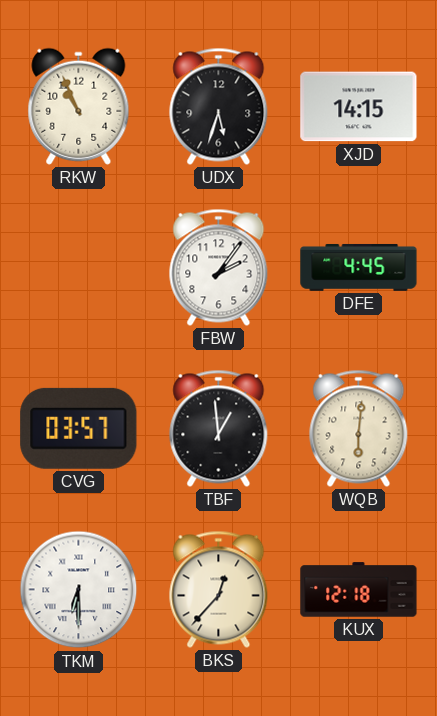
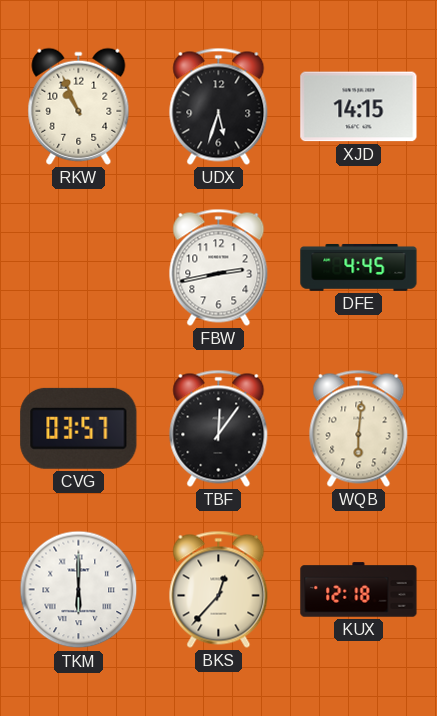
FBW: 2:06 -> 2:43 (219, 267)
TBF: 12:59 -> 12:06 (219, 428)
TKM: 6:30 -> 6:00 (79, 590)
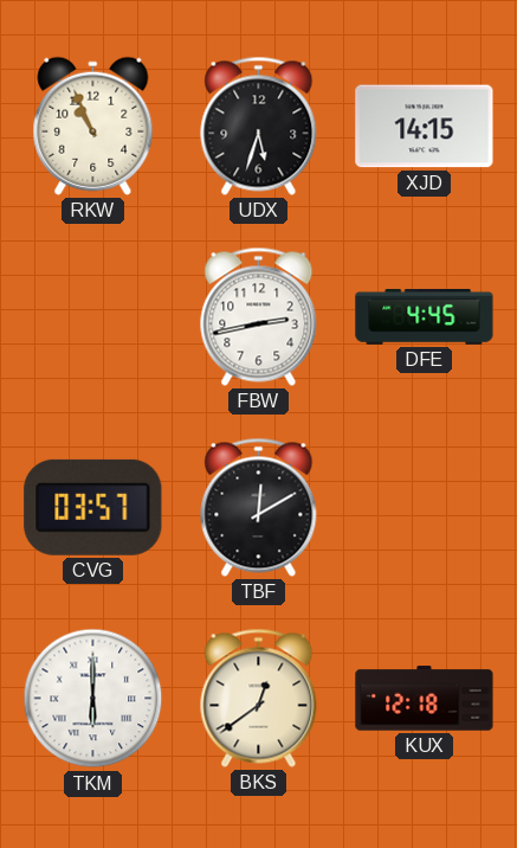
TBF: 12:06 -> 12:10 (259, 507)
WQB: 6:01 -> none (359, 428)
BKS: 12:37 -> 12:39 (259, 698)
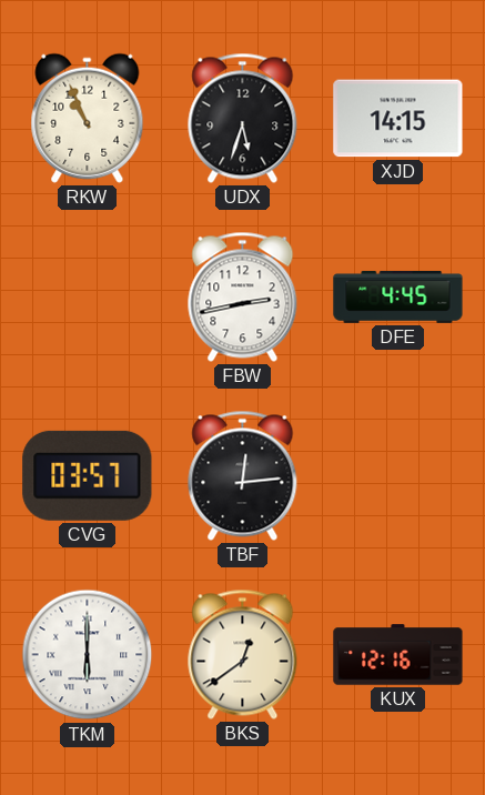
TBF: 12:10 -> 12:14 (243, 475)
KUX: 12:18 -> 12:16 (398, 655)
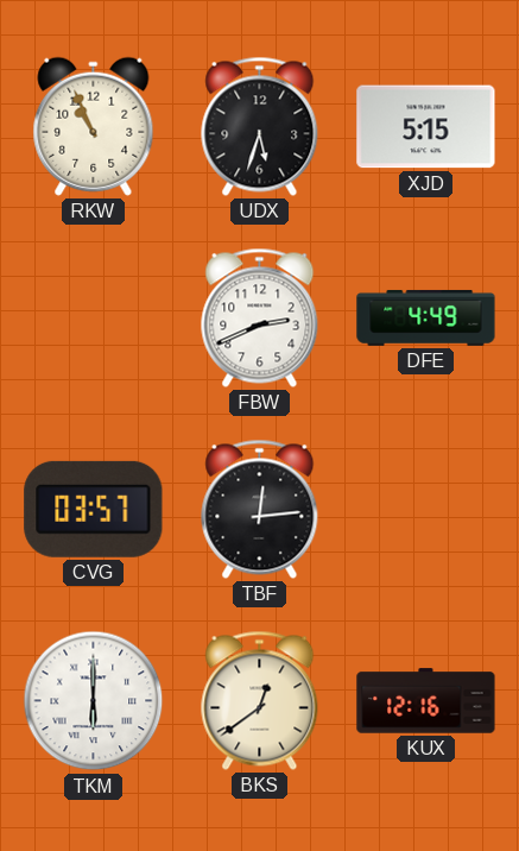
XJD: 14:15 -> 5:15 (426, 127)
FBW: 2:43 -> 2:41 (260, 317)
DFE: 4:45 -> 4:49 (426, 317)
